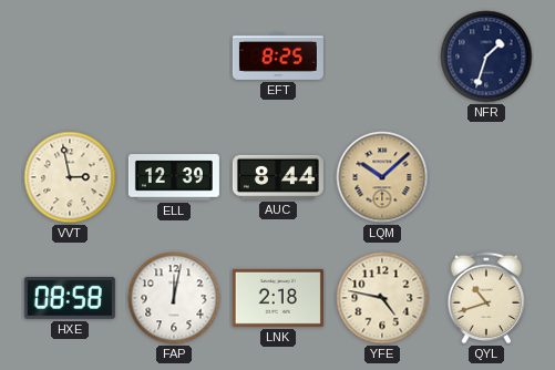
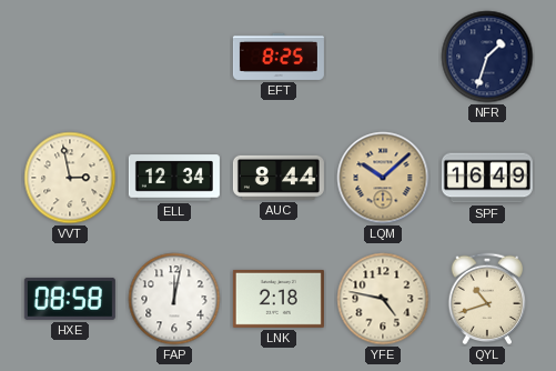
ELL: 12:39 -> 12:34 (174, 178)
SPF: none -> 16:49 (487, 178)
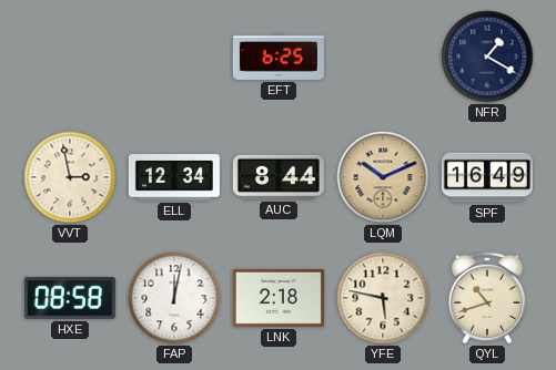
EFT: 8:25 -> 6:25 (279, 56)
NFR: 1:33 -> 1:20 (487, 56)
LQM: 10:08 -> 10:11 (383, 177)
YFE: 4:47 -> 5:47 (383, 298)
